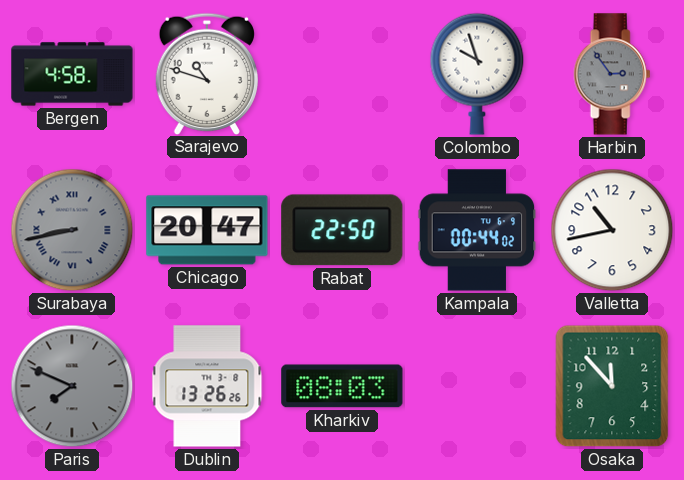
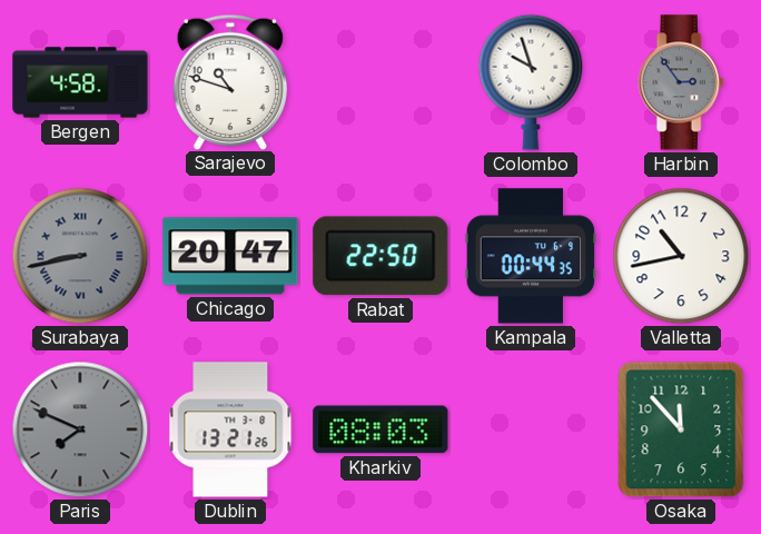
Kampala: 00:44:02 -> 00:44:35 (531, 256)
Dublin: 13:26 -> 13:21 (230, 429)
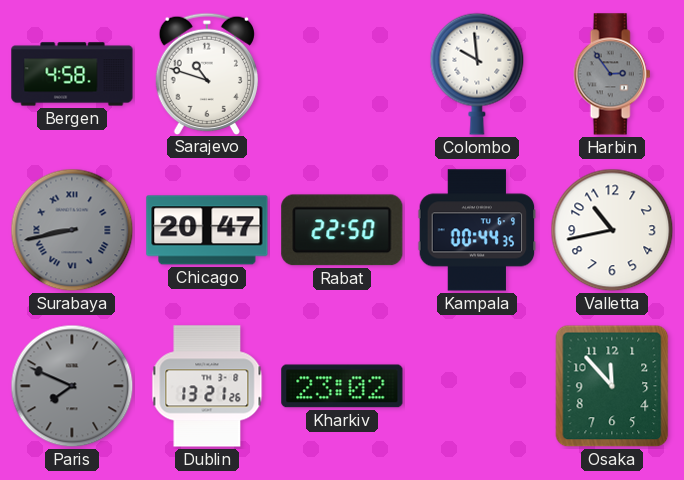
Colombo: 9:57 -> 9:59 (477, 74)
Kharkiv: 08:03 -> 23:02 (342, 386)
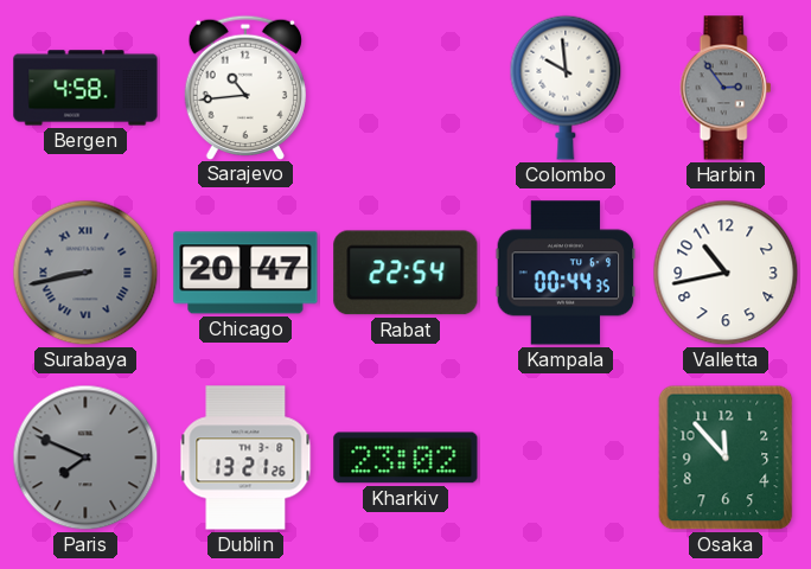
Sarajevo: 10:48 -> 10:44 (244, 87)
Rabat: 22:50 -> 22:54 (405, 273)
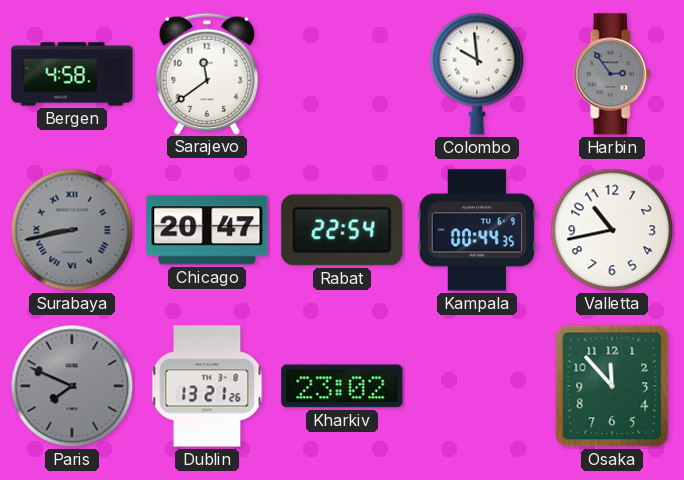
Sarajevo: 10:44 -> 11:39 (206, 73)
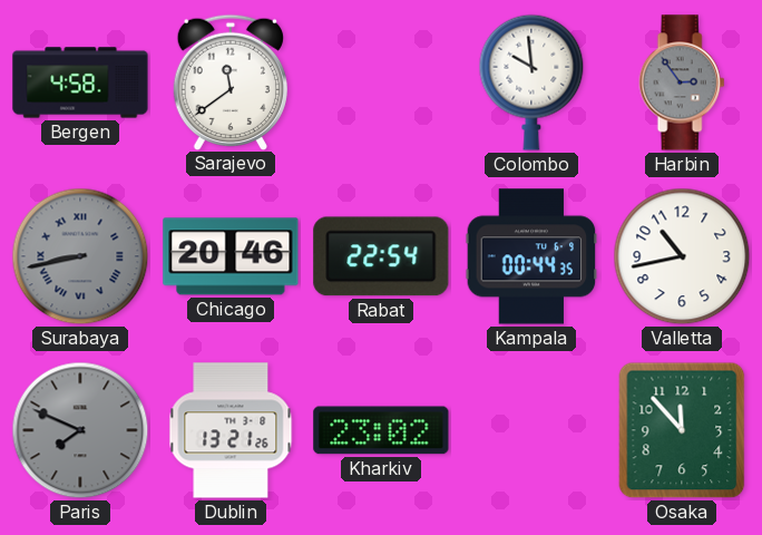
Chicago: 20:47 -> 20:46 (231, 256)
